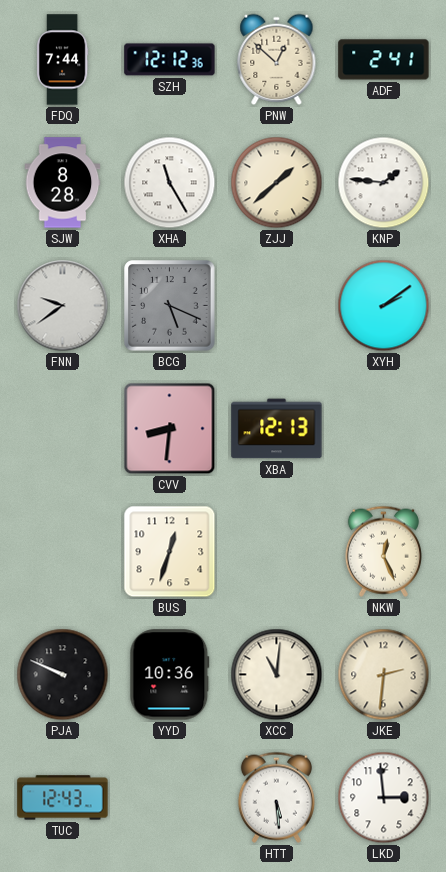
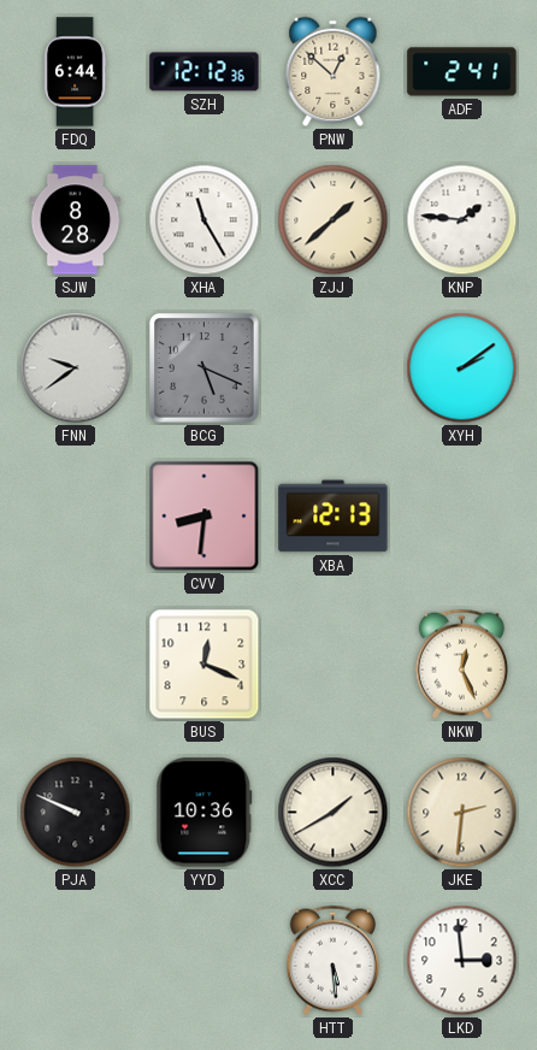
FDQ: 7:44 -> 6:44 (75, 72)
BUS: 12:33 -> 12:19 (205, 665)
XCC: 11:01 -> 1:40 (334, 813)
TUC: 12:43 -> none (63, 798)
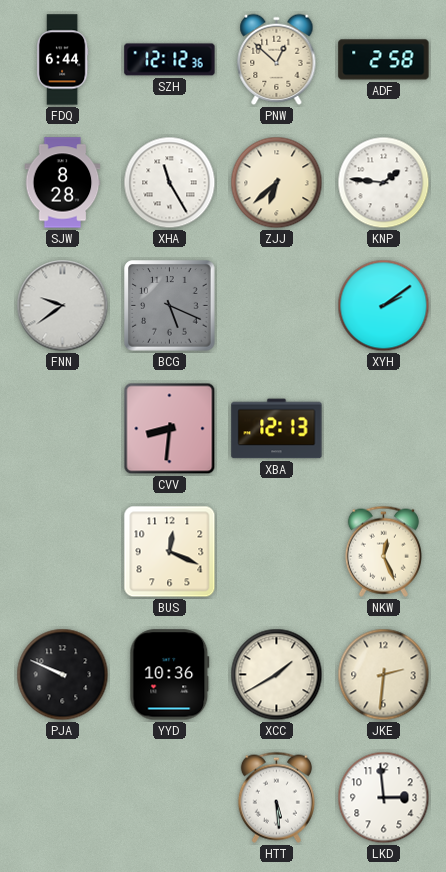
ADF: 2:41 -> 2:58 (384, 60)
ZJJ: 1:38 -> 6:38 (277, 183)
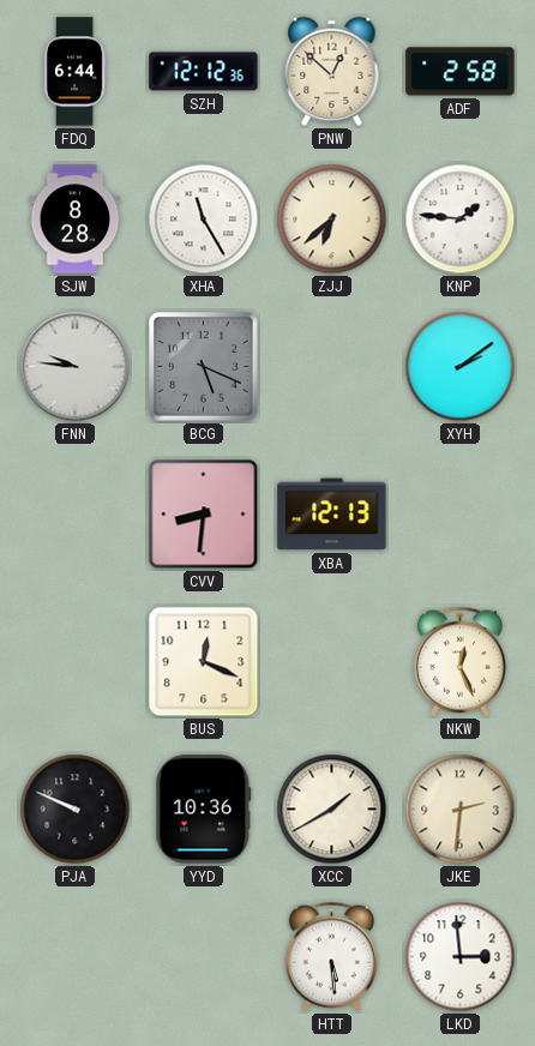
FNN: 9:39 -> 9:46 (76, 367)
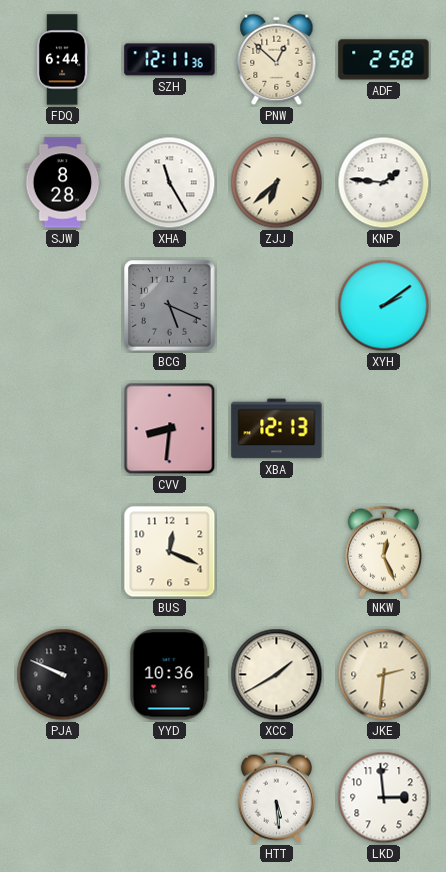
SZH: 12:12 -> 12:11 (170, 60)
FNN: 9:46 -> none (76, 367)
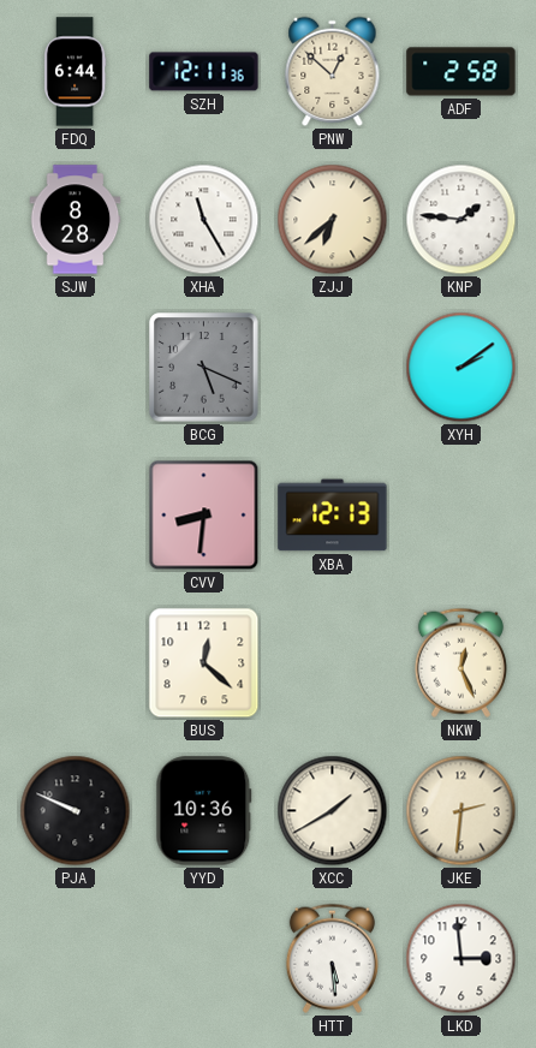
BUS: 12:19 -> 12:22 (204, 663)
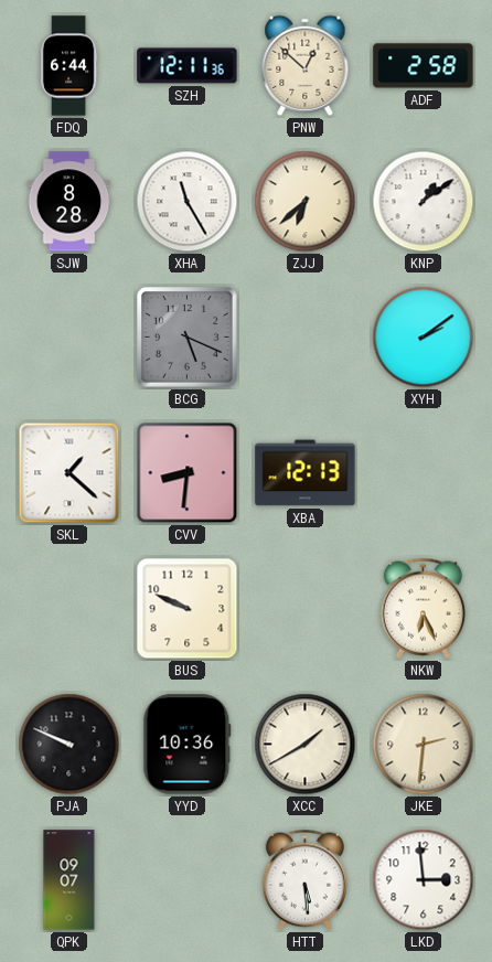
KNP: 1:46 -> 1:09 (424, 202)
SKL: none -> 1:22 (69, 473)
BUS: 12:22 -> 9:49 (188, 609)
NKW: 12:26 -> 6:26 (423, 608)
QPK: none -> 09:07 (69, 880)
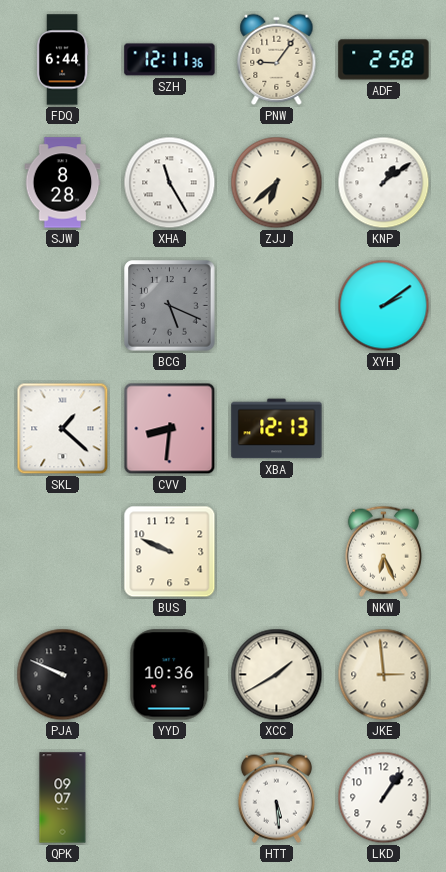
PNW: 12:52 -> 9:06 (277, 59)
JKE: 2:31 -> 2:59 (384, 675)
LKD: 2:59 -> 1:06 (384, 798)
